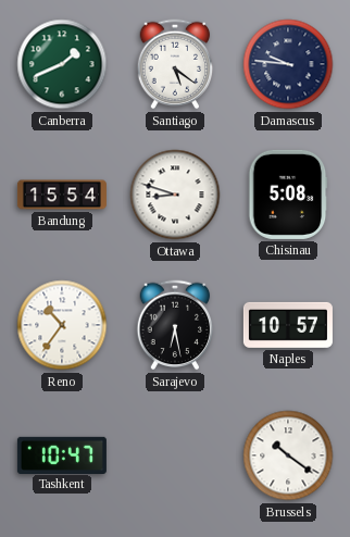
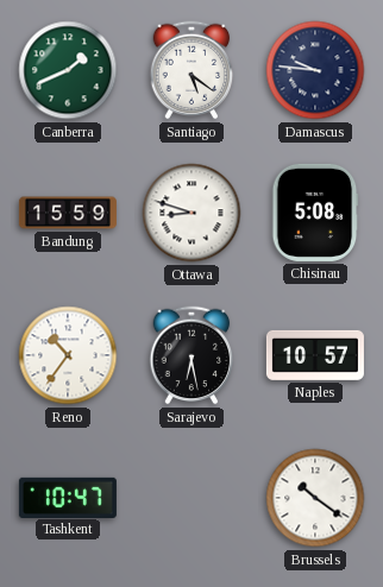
Bandung: 15:54 -> 15:59 (68, 213)
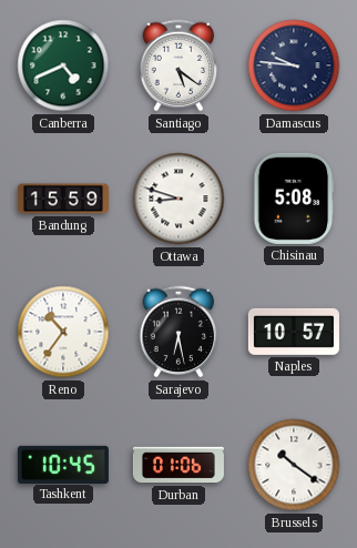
Canberra: 1:41 -> 4:41 (63, 65)
Tashkent: 10:47 -> 10:45 (63, 464)
Durban: none -> 01:06 (178, 465)
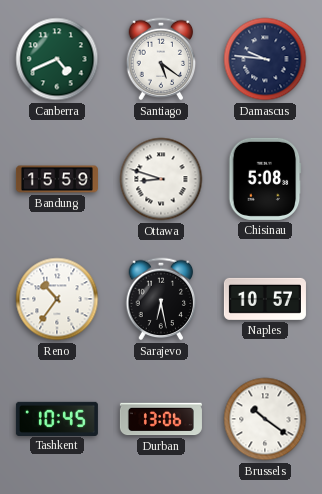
Durban: 01:06 -> 13:06 (161, 419)
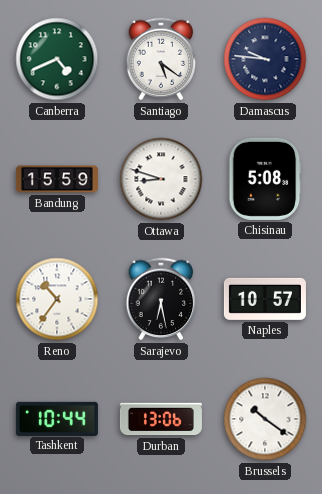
Tashkent: 10:45 -> 10:44 (57, 418)
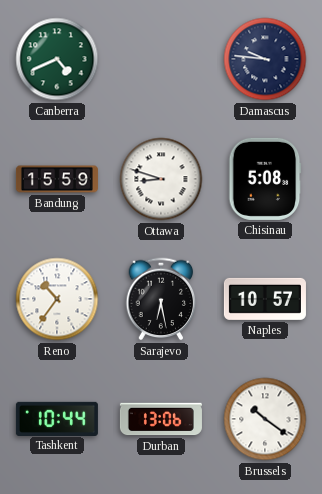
Santiago: 5:21 -> none (161, 59)
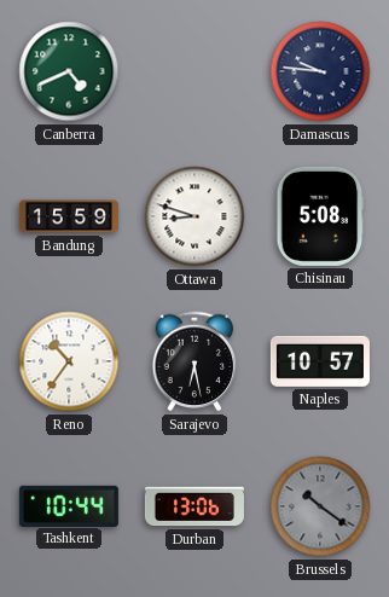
Brussels dial: white -> grey (320, 506)
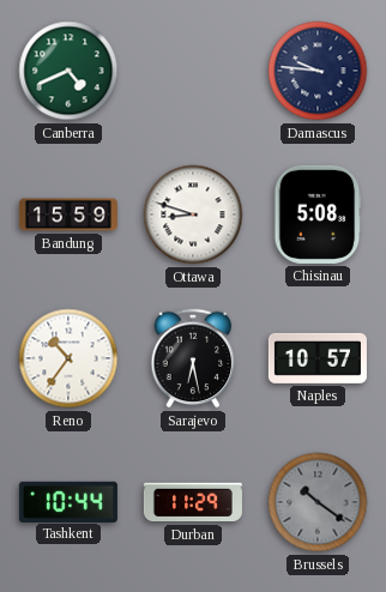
Durban: 13:06 -> 11:29 (193, 502)
